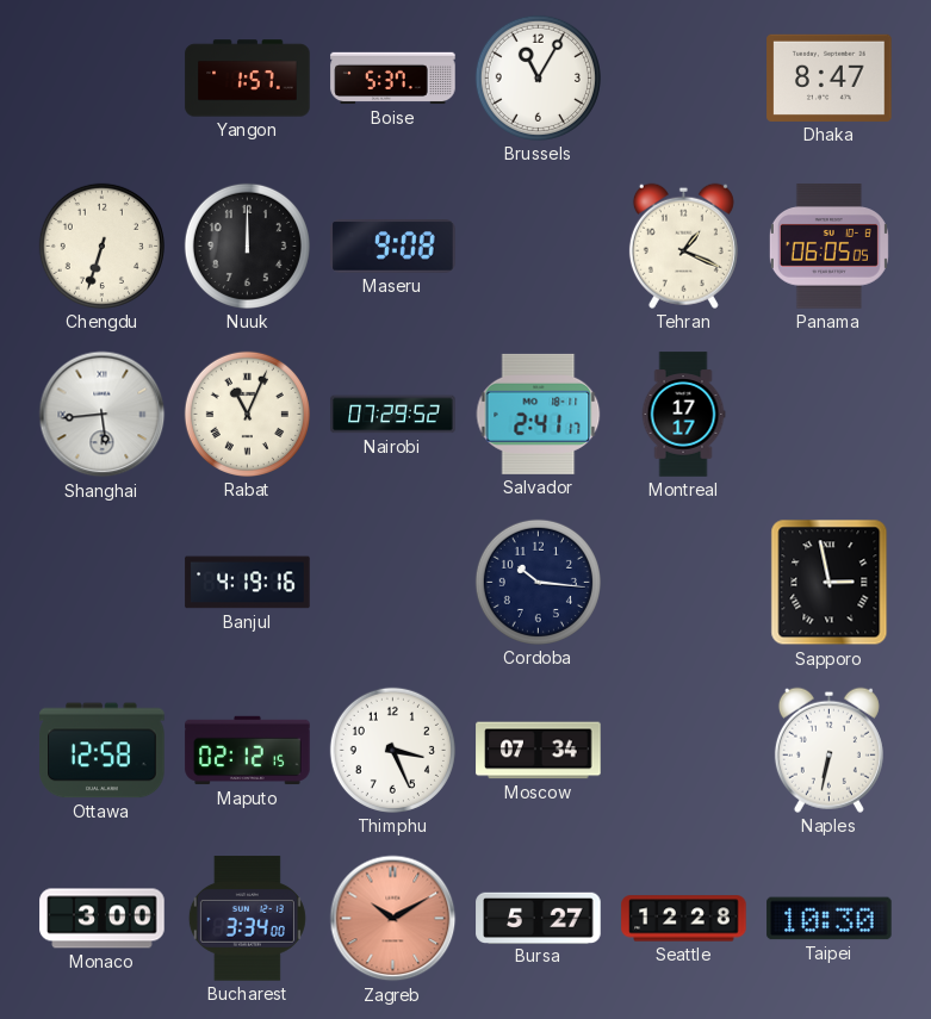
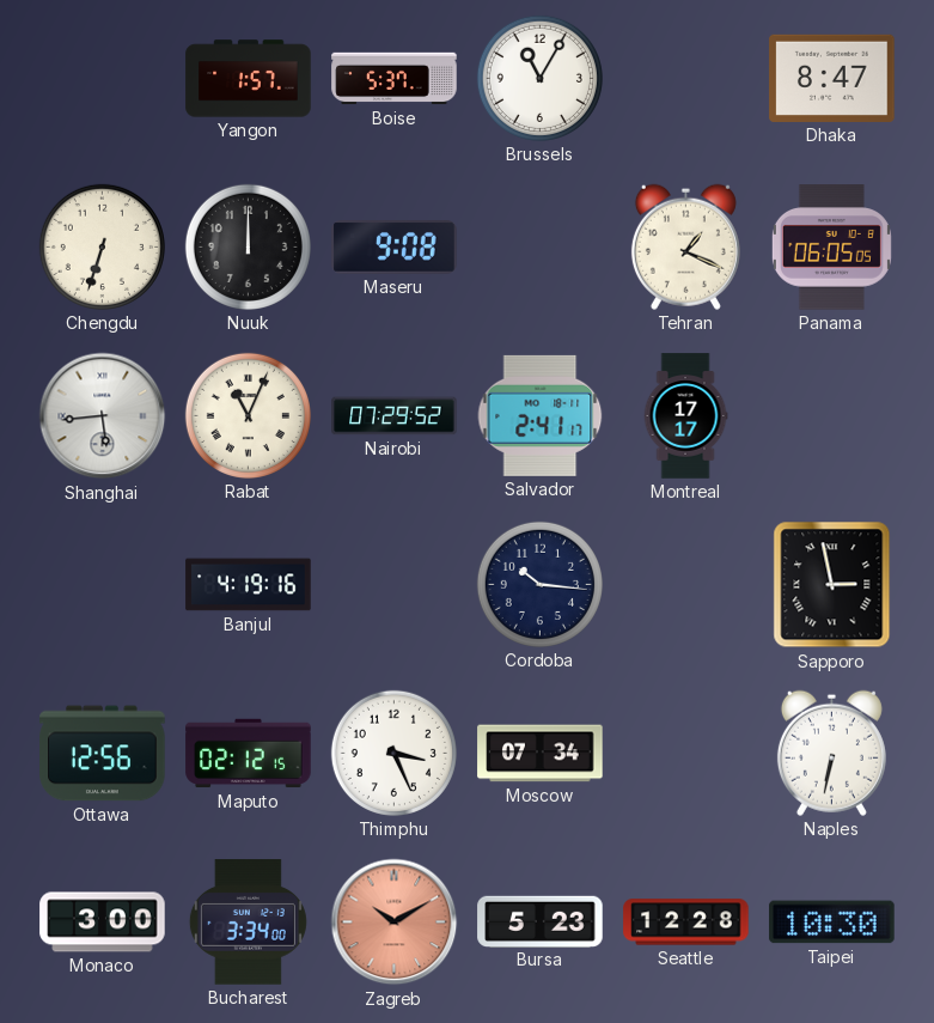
Ottawa: 12:58 -> 12:56 (103, 754)
Bursa: 5:27 -> 5:23 (541, 921)
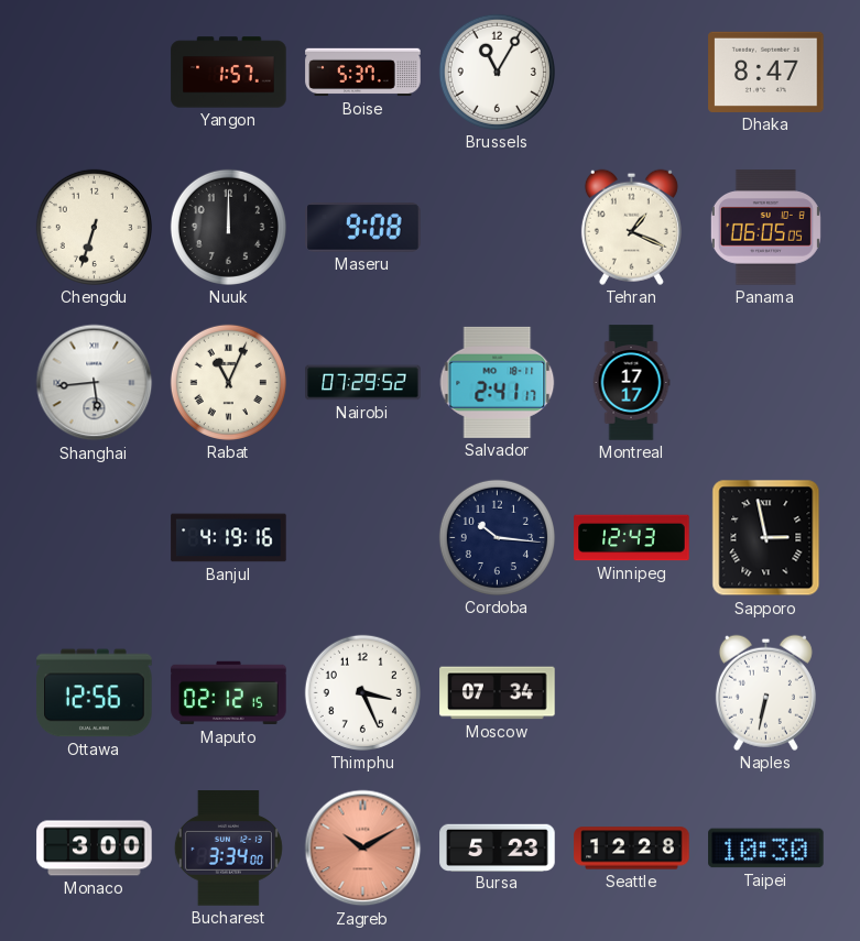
Winnipeg: none -> 12:43 (632, 538)
